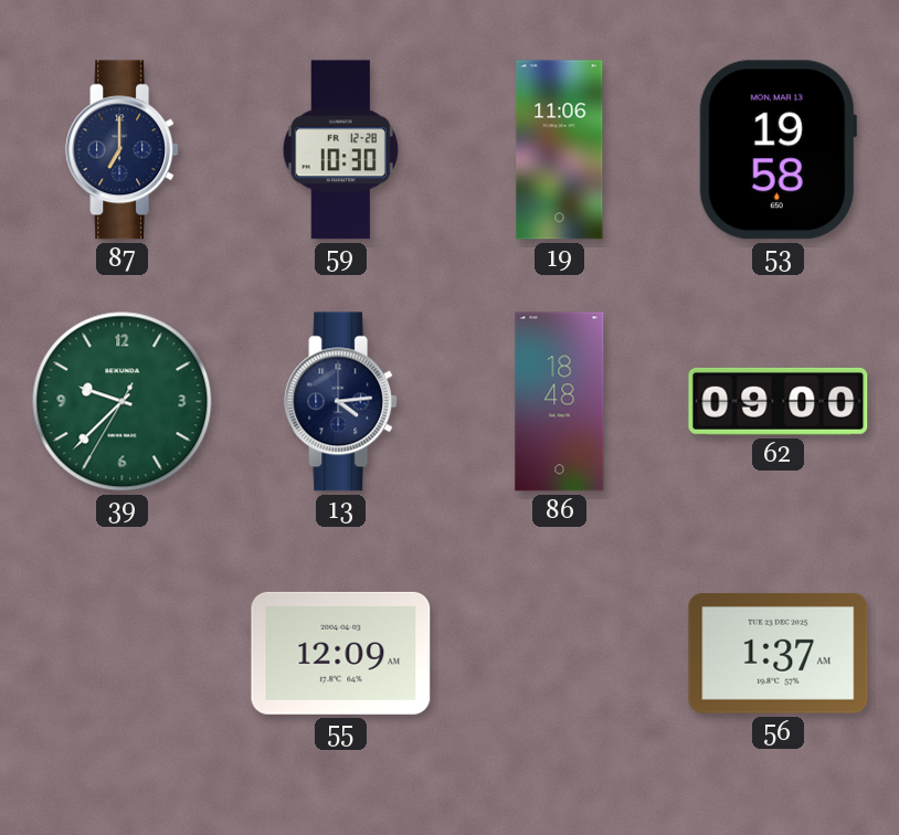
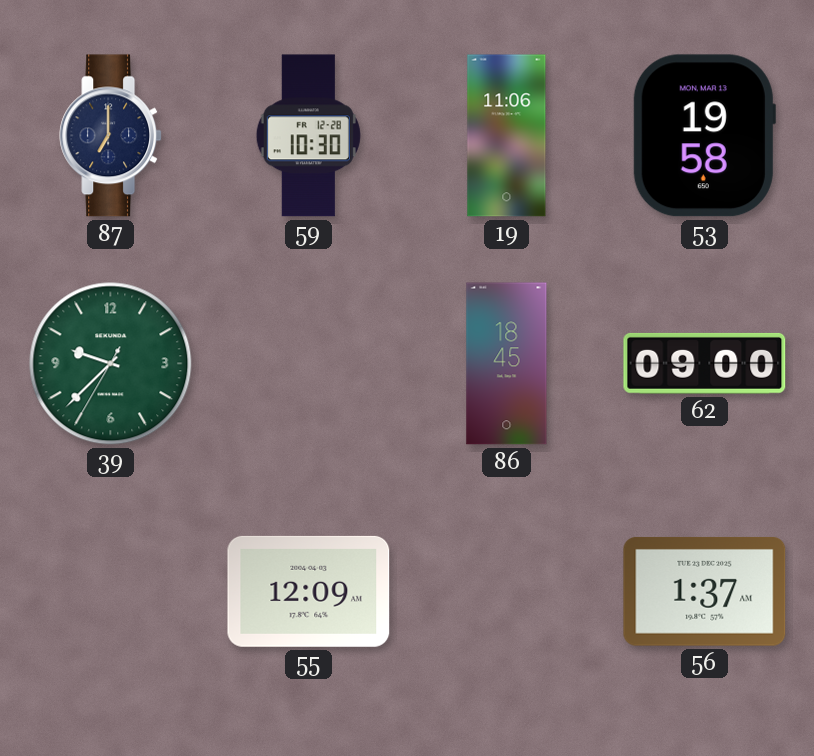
13: 4:14 -> none (341, 402)
86: 18:48 -> 18:45 (507, 364)
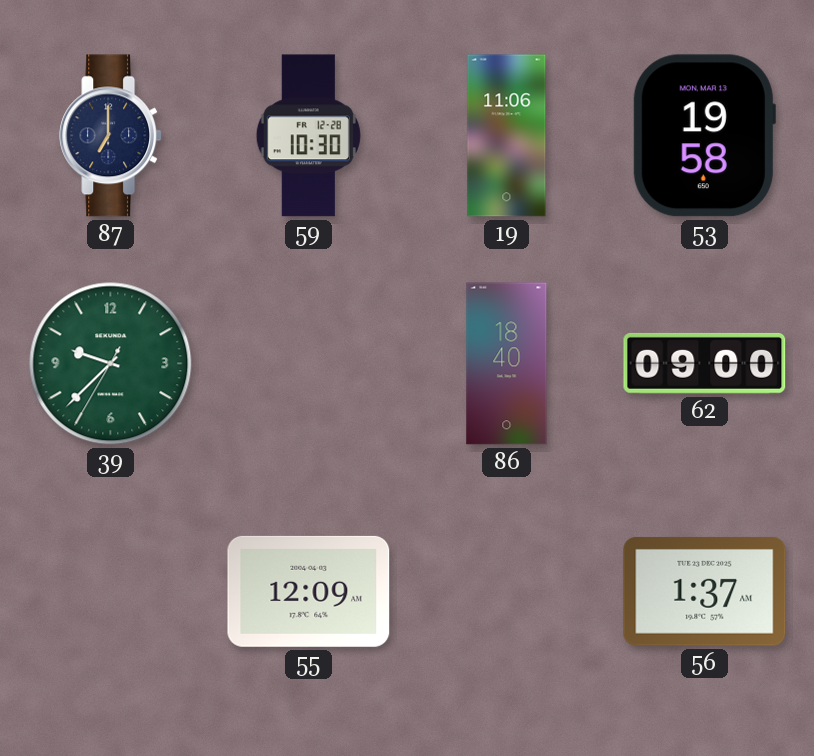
86: 18:45 -> 18:40 (507, 364)
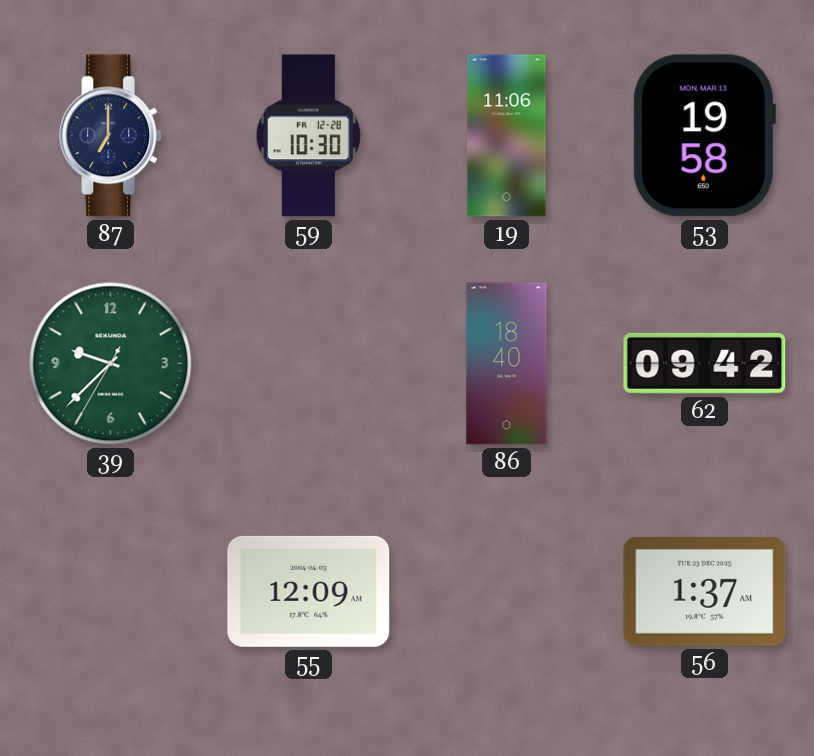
62: 09:00 -> 09:42 (705, 363)
